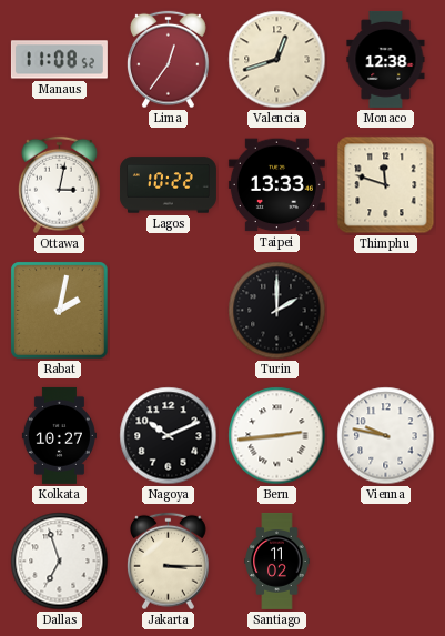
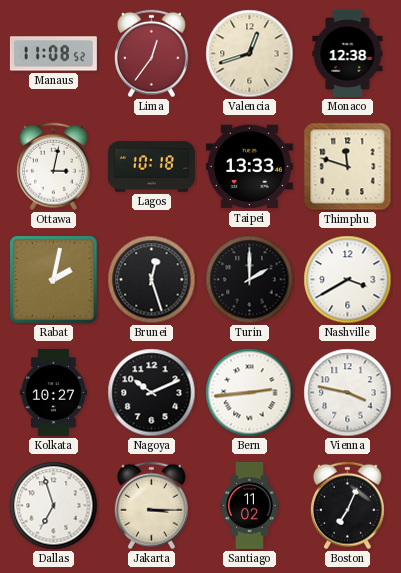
Lagos: 10:22 -> 10:18 (151, 167)
Brunei: none -> 12:27 (152, 280)
Nashville: none -> 3:40 (348, 280)
Vienna: 9:47 -> 3:47 (348, 393)
Boston: none -> 7:04 (348, 506)
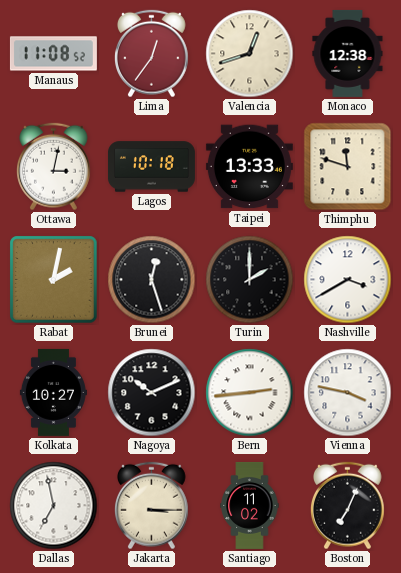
Dallas: 6:57 -> 6:58 (54, 506)
